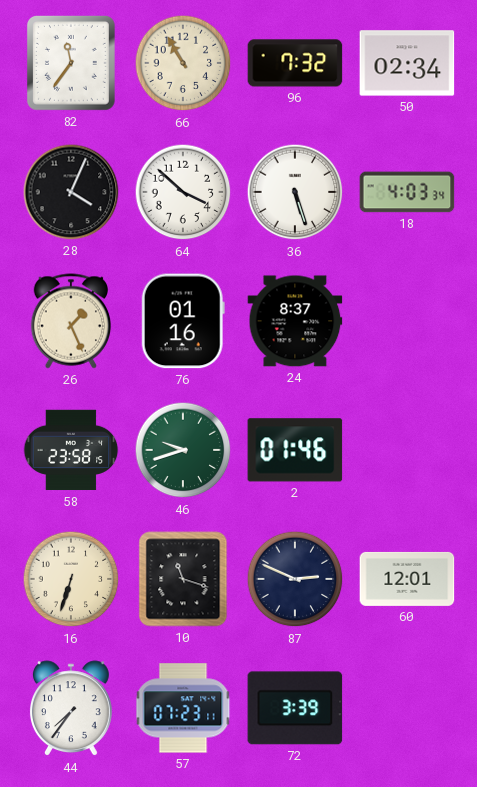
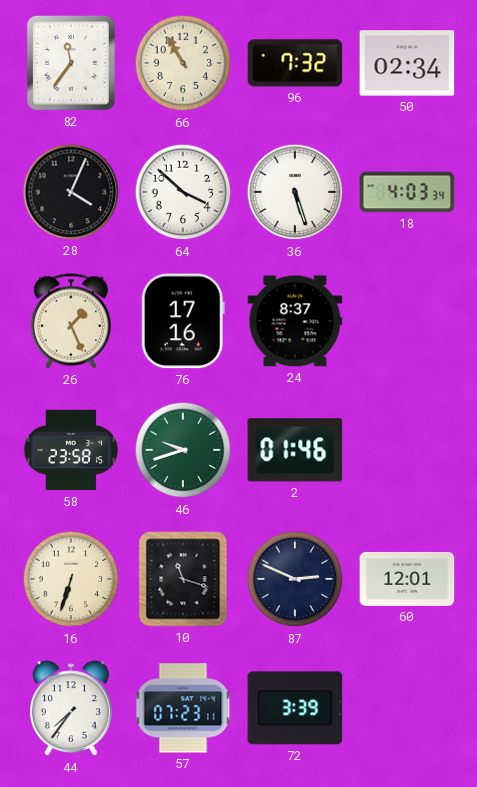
76: 01:16 -> 17:16 (183, 321)
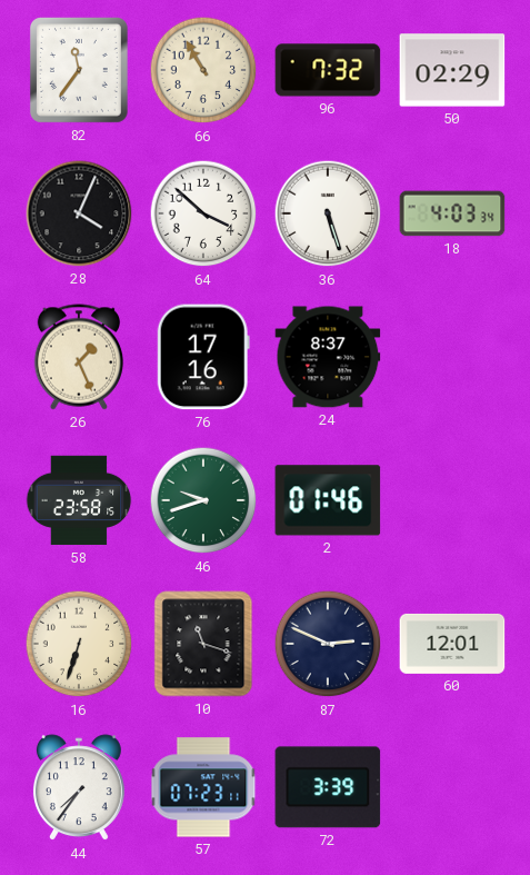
50: 02:34 -> 02:29 (452, 70)
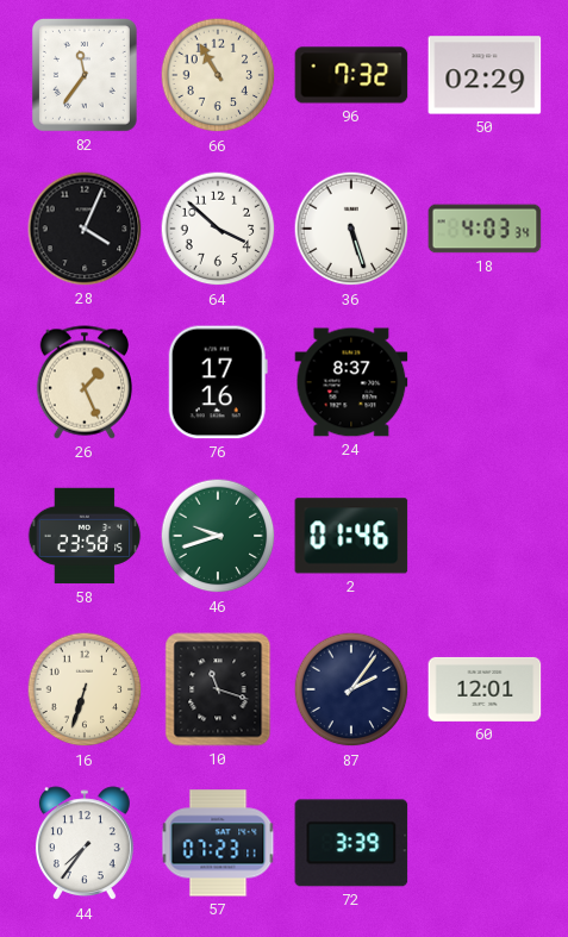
87: 2:49 -> 2:06 (351, 689)
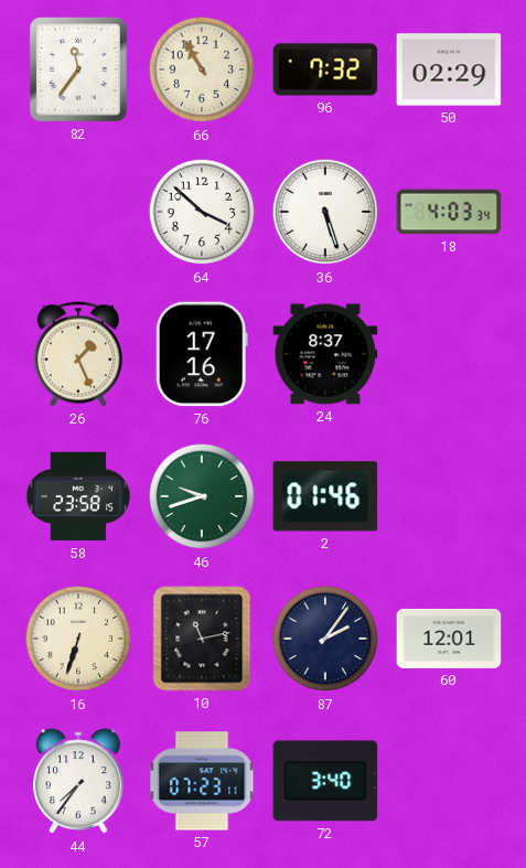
28: 4:04 -> none (85, 229)
10: 11:18 -> 11:13 (202, 639)
72: 3:39 -> 3:40 (325, 781)
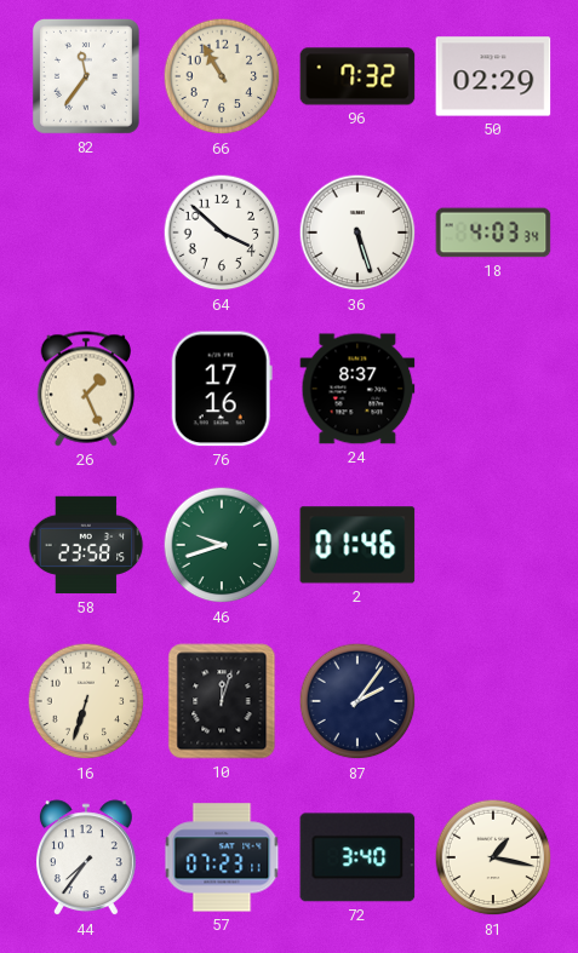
10: 11:13 -> 12:03 (222, 701)
60: 12:01 -> none (449, 639)
81: none -> 1:17 (493, 857)
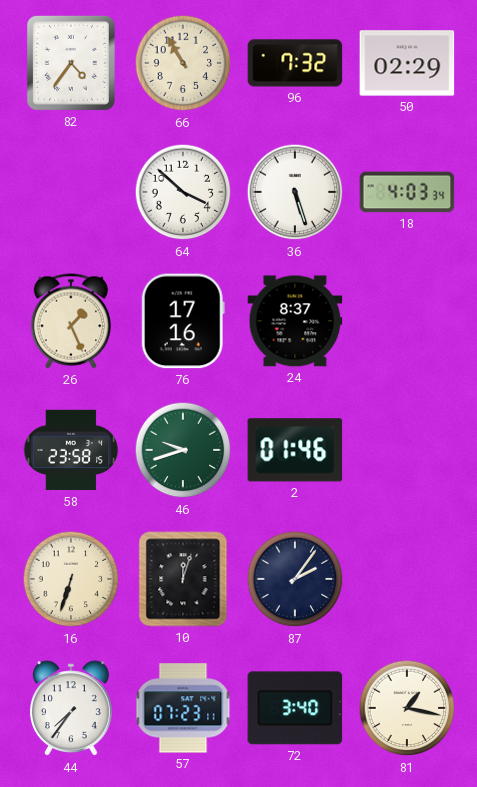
82: 11:36 -> 4:36 (71, 63)
